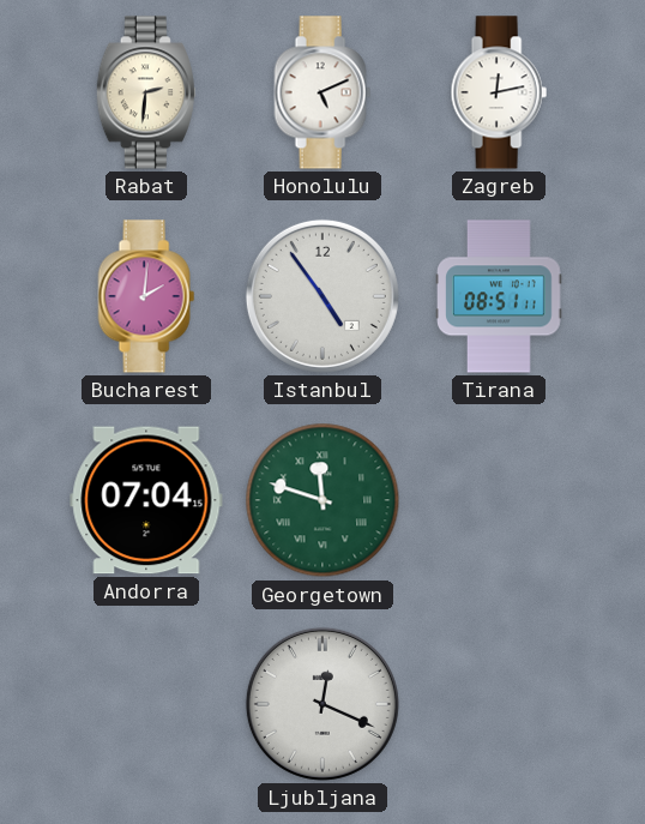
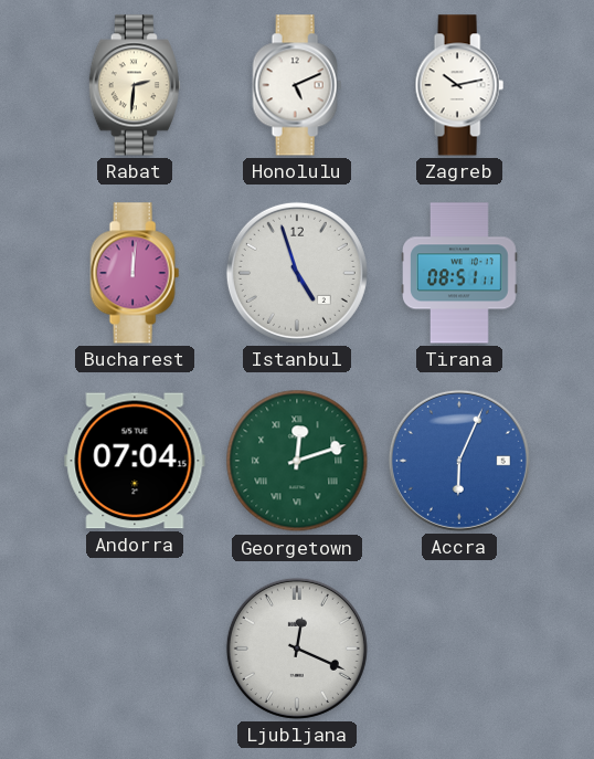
Zagreb: 12:13 -> 10:13 (459, 85)
Bucharest: 2:01 -> 12:01 (135, 273)
Istanbul: 4:54 -> 4:57 (297, 273)
Georgetown: 11:48 -> 12:12 (297, 461)
Accra: none -> 6:04 (459, 461)
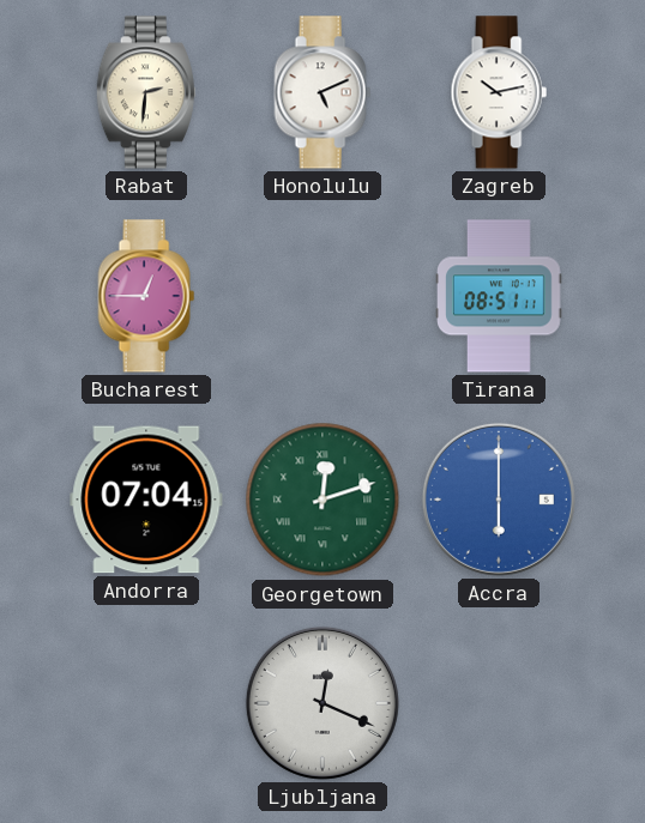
Bucharest: 12:01 -> 12:45 (146, 296)
Istanbul: 4:57 -> none (297, 273)
Accra: 6:04 -> 6:00 (499, 500)
